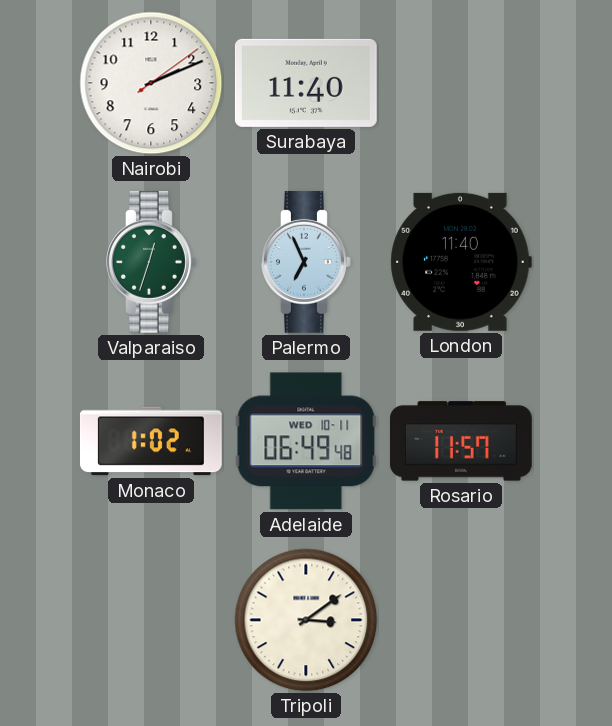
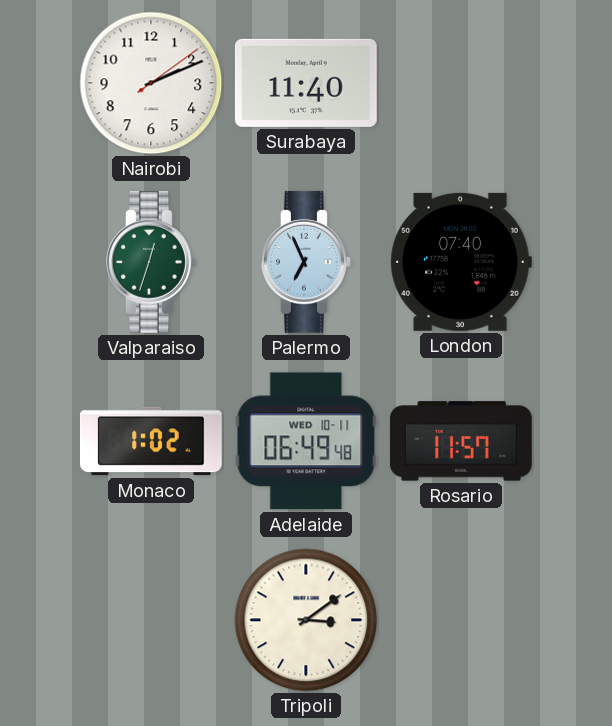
London: 11:40 -> 07:40 (461, 262)
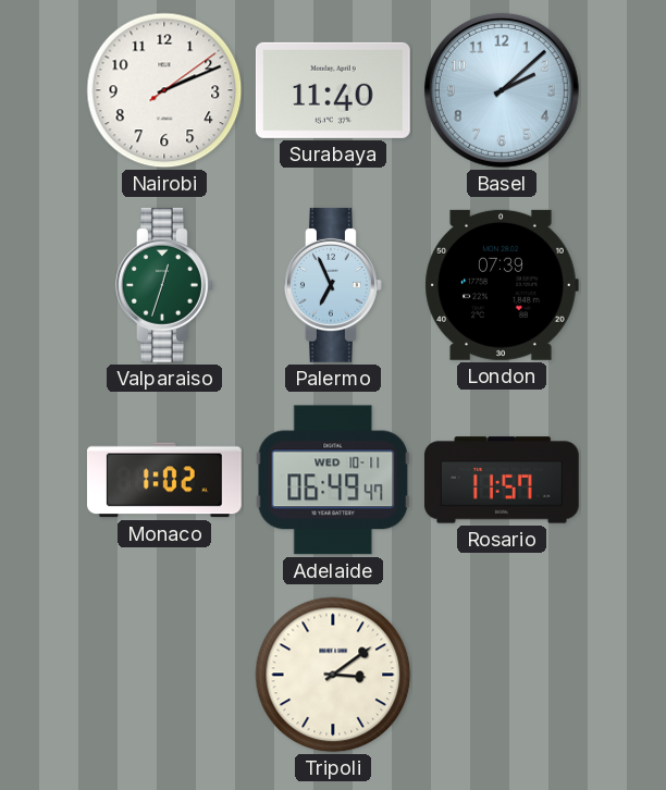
Basel: none -> 2:08 (502, 90)
London: 07:40 -> 07:39 (502, 285)
Adelaide: 06:49:48 -> 06:49:47 (333, 480)
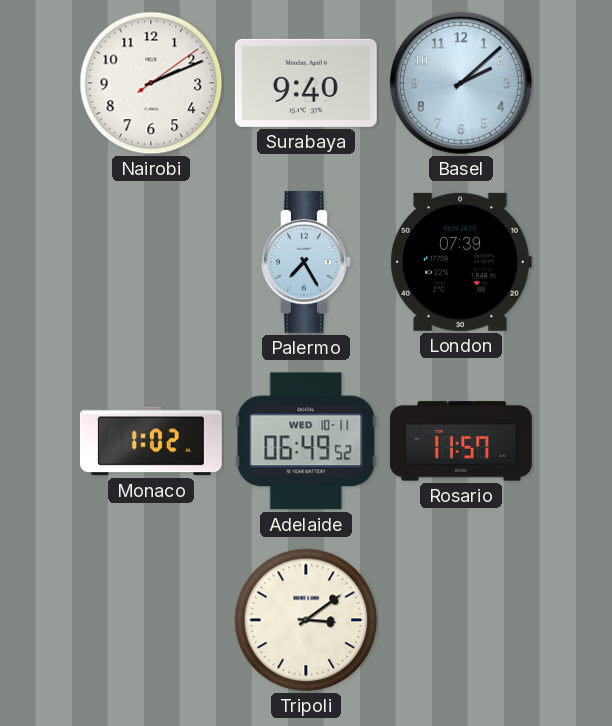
Surabaya: 11:40 -> 9:40 (306, 83)
Valparaiso: 12:33 -> none (165, 285)
Palermo: 6:56 -> 7:25 (307, 262)
Adelaide: 06:49:47 -> 06:49:52 (306, 441)
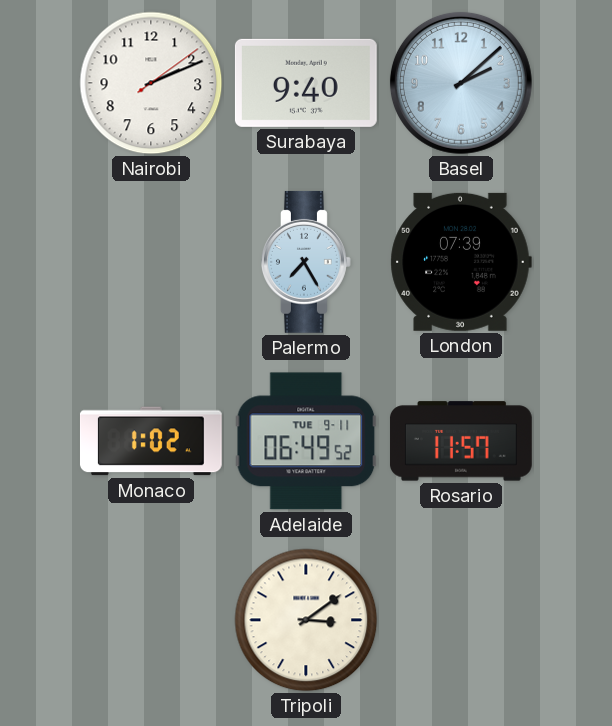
Adelaide date: WED 10-11 -> TUE 9-11 (306, 441)
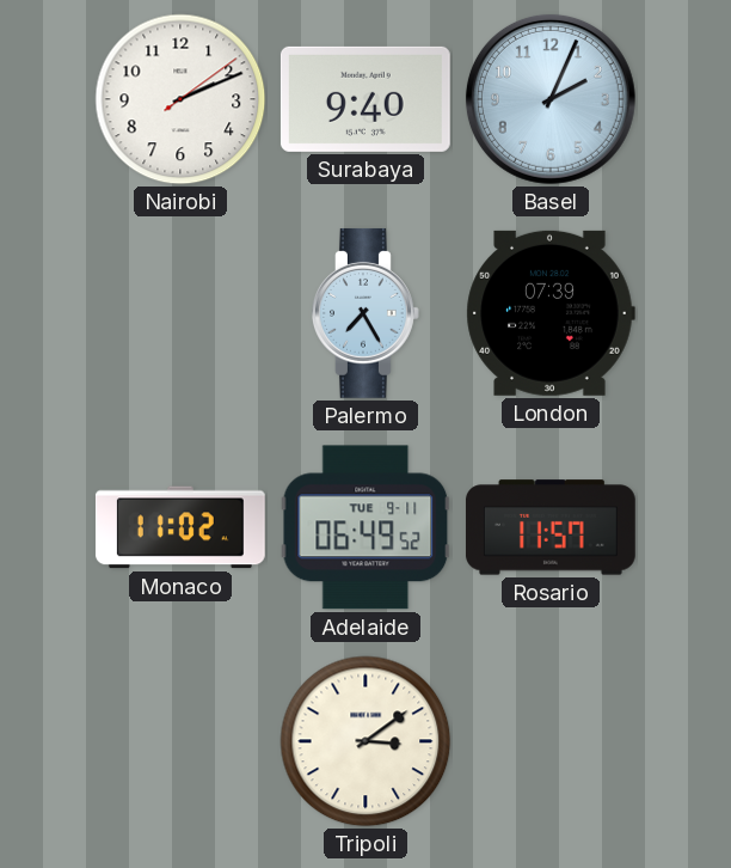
Basel: 2:08 -> 2:04 (551, 99)
Monaco: 1:02 -> 11:02 (180, 527)
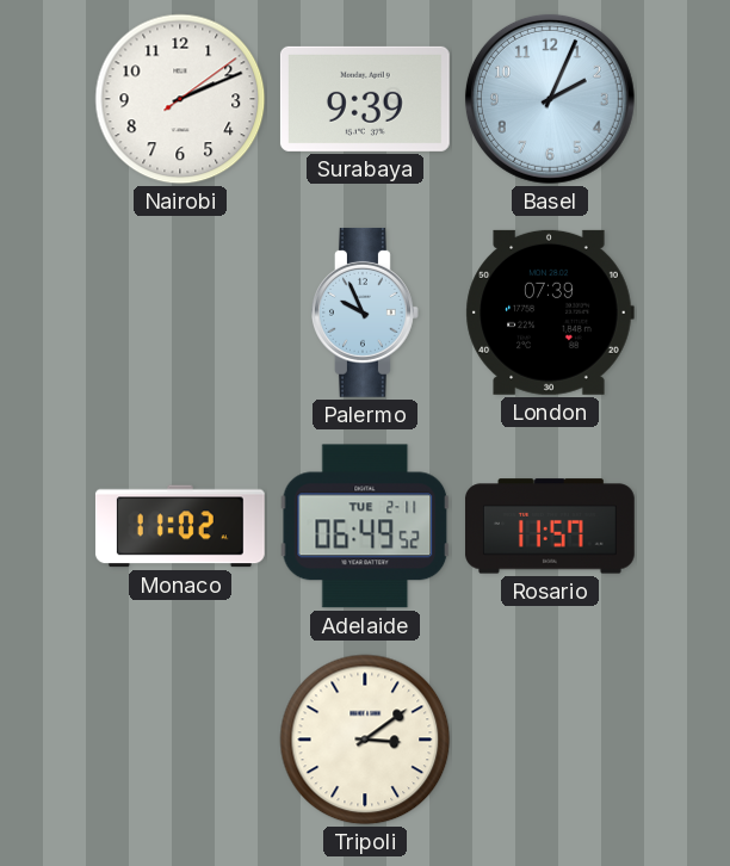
Surabaya: 9:40 -> 9:39 (365, 99)
Palermo: 7:25 -> 9:56 (366, 313)
Adelaide date: TUE 9-11 -> TUE 2-11 (365, 526)
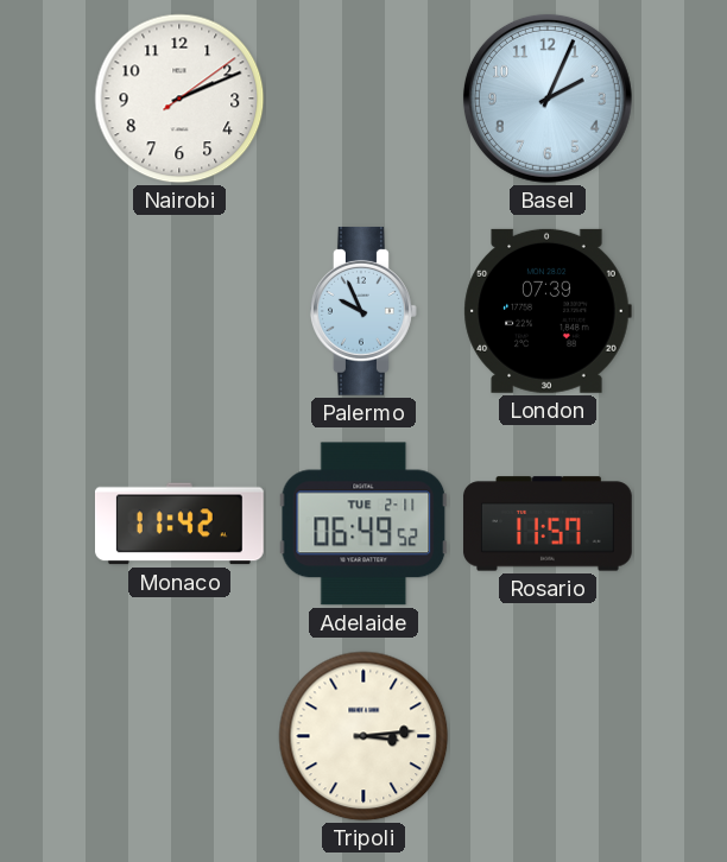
Surabaya: 9:39 -> none (365, 99)
Monaco: 11:02 -> 11:42 (179, 524)
Tripoli: 3:09 -> 3:14 (363, 736)
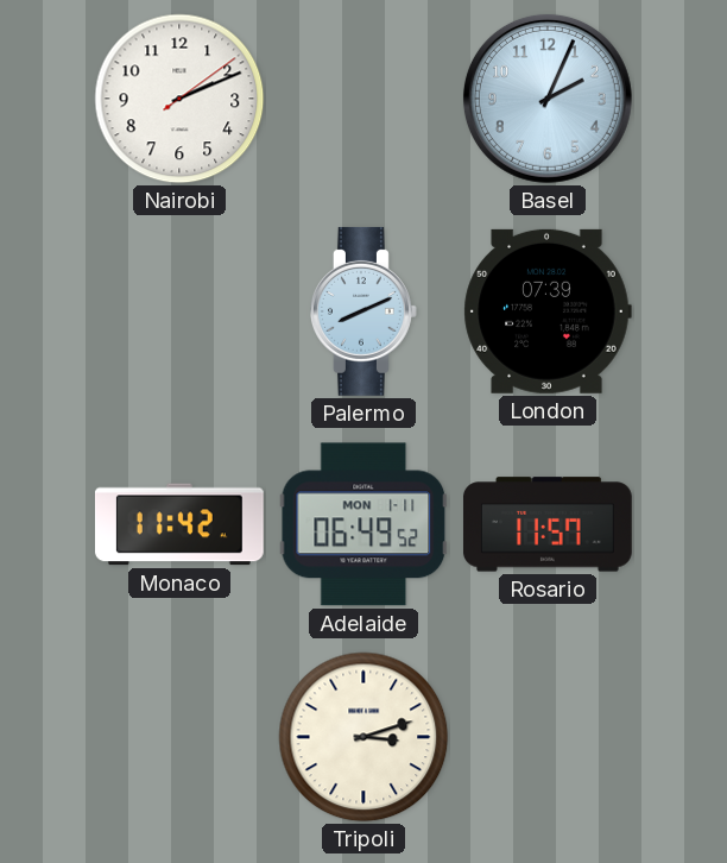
Palermo: 9:56 -> 8:11 (365, 311)
Adelaide date: TUE 2-11 -> MON 1-11 (363, 524)
Tripoli: 3:14 -> 3:12 (363, 737)
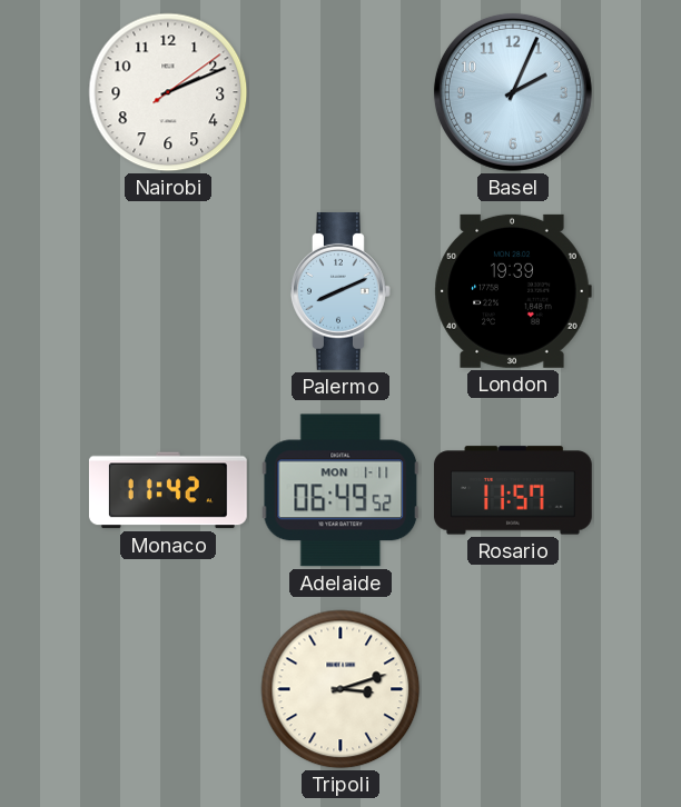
London: 07:39 -> 19:39 (513, 291)
